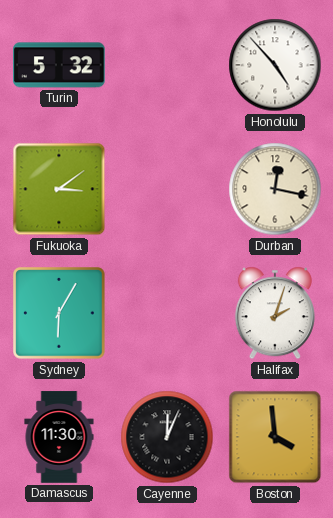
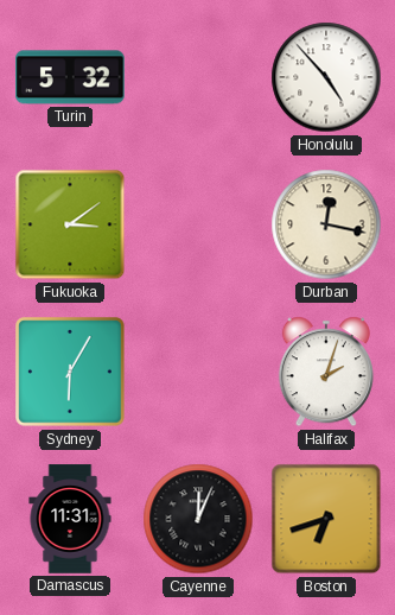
Damascus: 11:30 -> 11:31 (70, 519)
Boston: 3:59 -> 6:42 (326, 519)
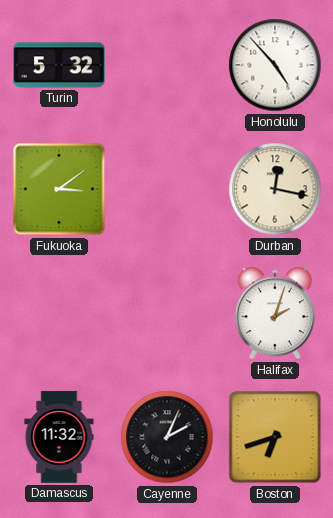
Sydney: 6:05 -> none (70, 372)
Damascus: 11:31 -> 11:32 (59, 437)
Cayenne: 12:04 -> 2:04 (167, 437)
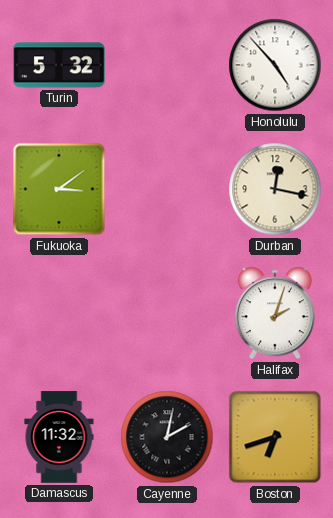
Cayenne: 2:04 -> 2:02 (167, 437)
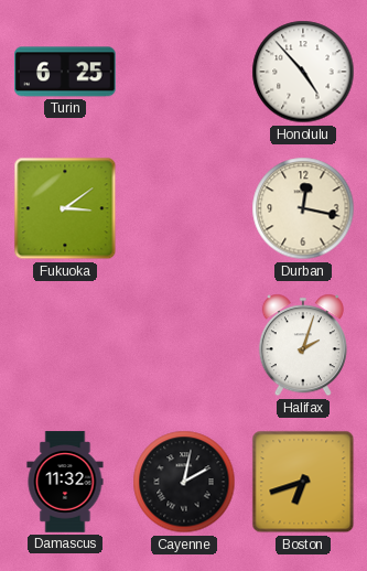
Turin: 5:32 -> 6:25 (65, 72)
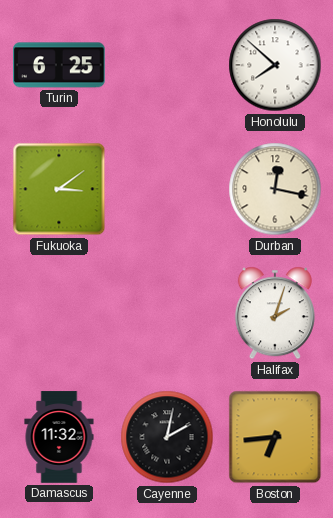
Honolulu: 4:53 -> 7:52 (275, 65)
Boston: 6:42 -> 6:44 (275, 437)
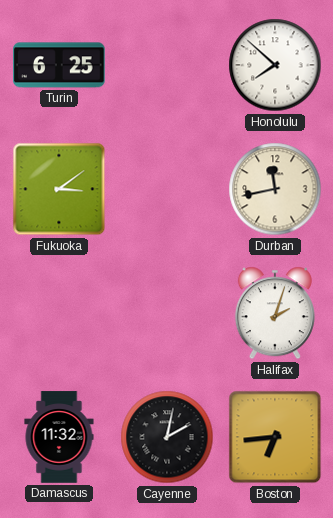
Durban: 12:17 -> 11:43 (275, 189)
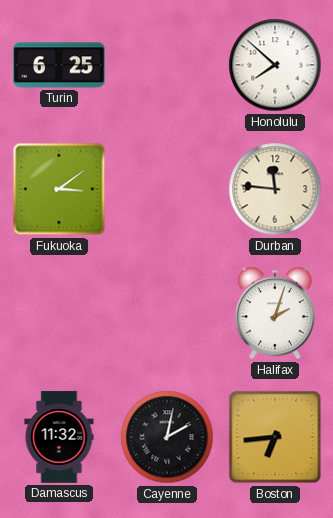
Durban: 11:43 -> 11:46 (275, 189)
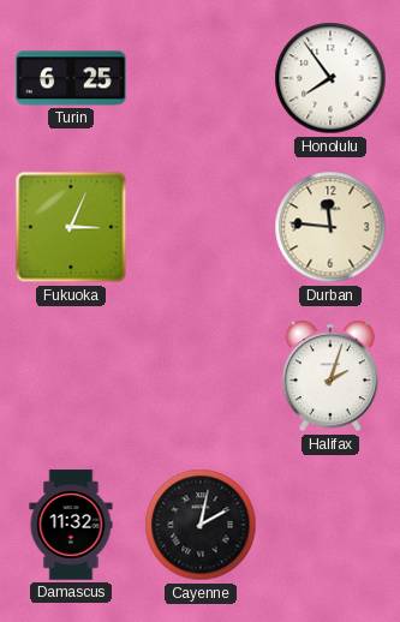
Honolulu: 7:52 -> 7:54 (330, 78)
Fukuoka: 3:09 -> 3:04 (71, 227)
Boston: 6:44 -> none (275, 437)
